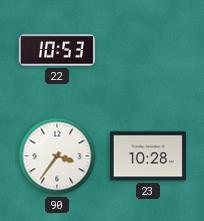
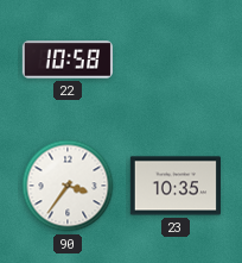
22: 10:53 -> 10:58 (66, 60)
23: 10:28 -> 10:35 (174, 186)
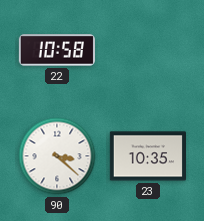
90: 3:36 -> 3:22 (57, 156)
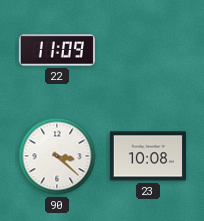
22: 10:58 -> 11:09 (56, 50)
23: 10:35 -> 10:08 (147, 156)
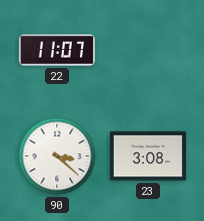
22: 11:09 -> 11:07 (56, 50)
23: 10:08 -> 3:08 (147, 156)
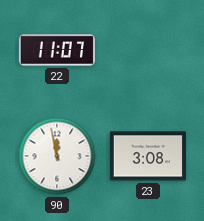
90: 3:22 -> 11:58 (57, 156)
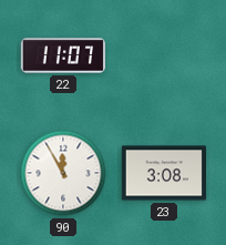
90: 11:58 -> 11:55 (63, 173)
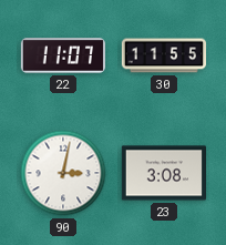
30: none -> 11:55 (163, 55)
90: 11:55 -> 3:02 (63, 173)
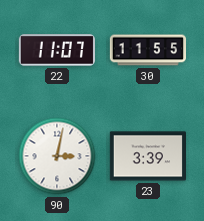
23: 3:08 -> 3:39 (147, 156)
